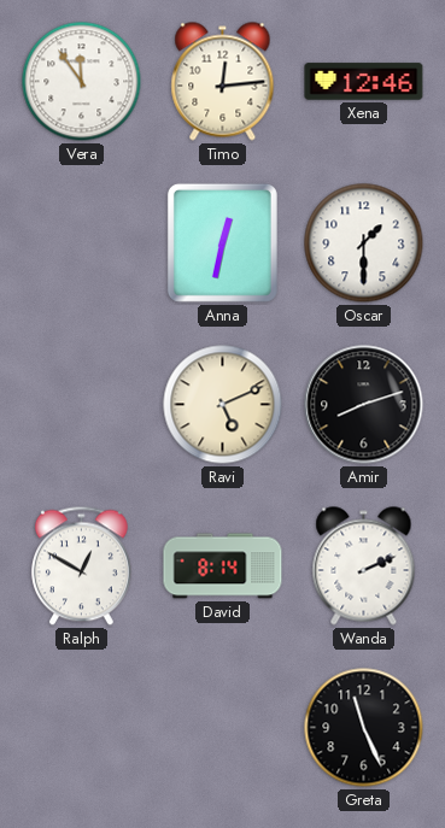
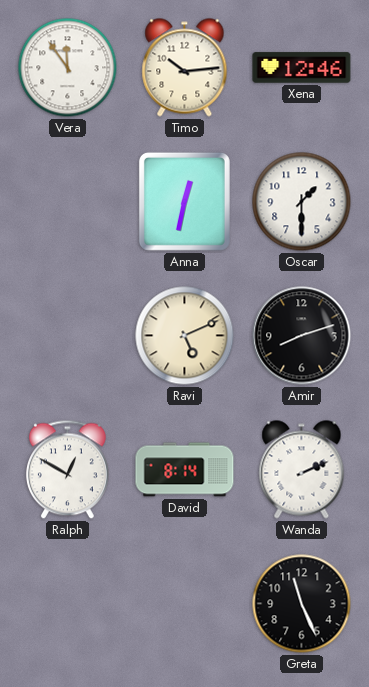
Timo: 12:14 -> 10:14 (185, 68)
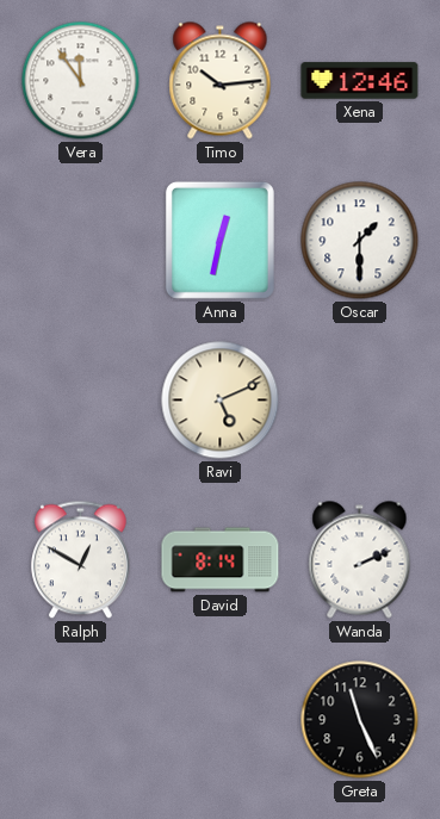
Amir: 8:12 -> none (302, 336)
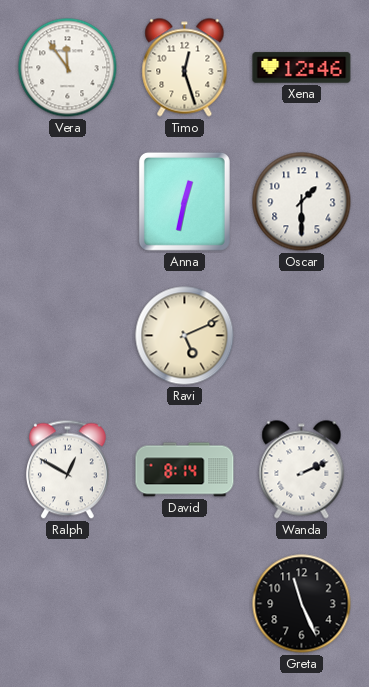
Timo: 10:14 -> 12:27 (185, 68)
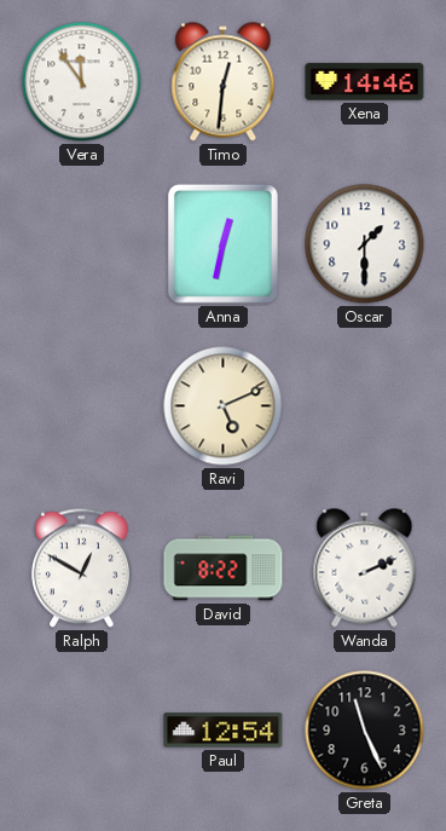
Timo: 12:27 -> 12:31 (224, 82)
Xena: 12:46 -> 14:46 (365, 82)
David: 8:14 -> 8:22 (224, 569)
Paul: none -> 12:54 (224, 731)
